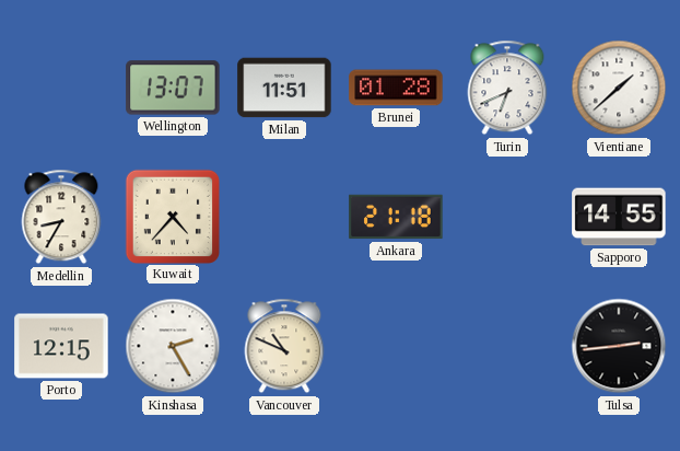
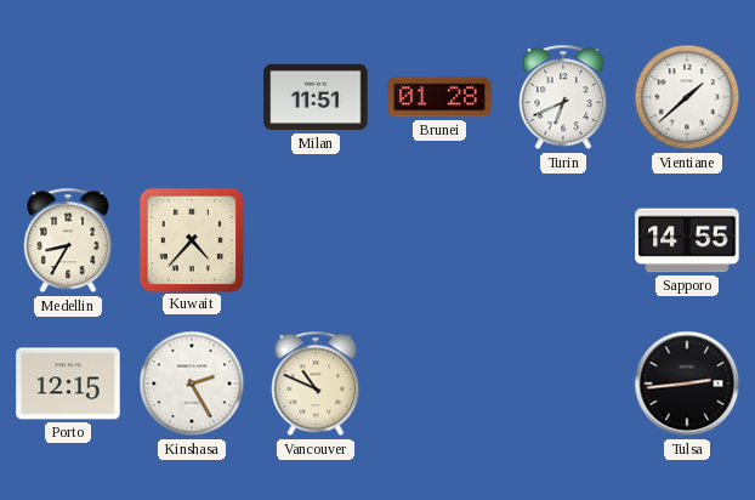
Wellington: 13:07 -> none (173, 88)
Ankara: 21:18 -> none (396, 217)
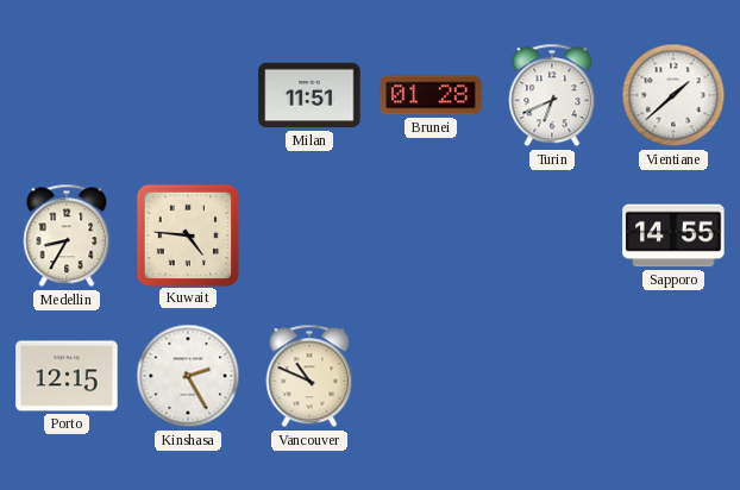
Kuwait: 4:37 -> 4:46 (187, 234)
Tulsa: 2:44 -> none (687, 383)
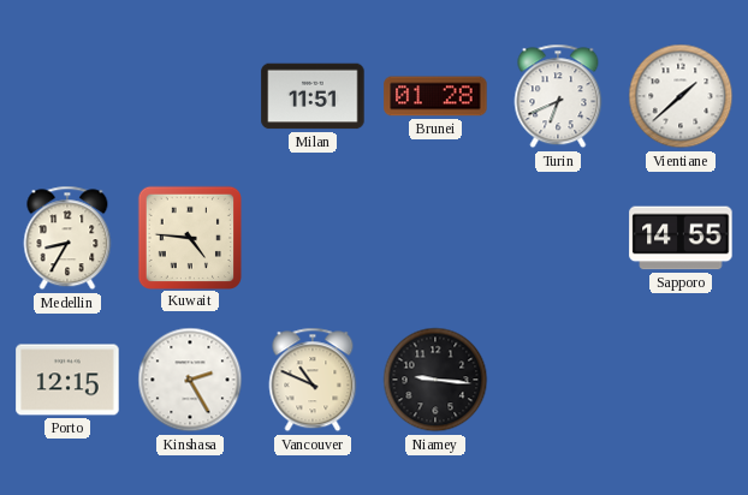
Niamey: none -> 9:16 (435, 380)
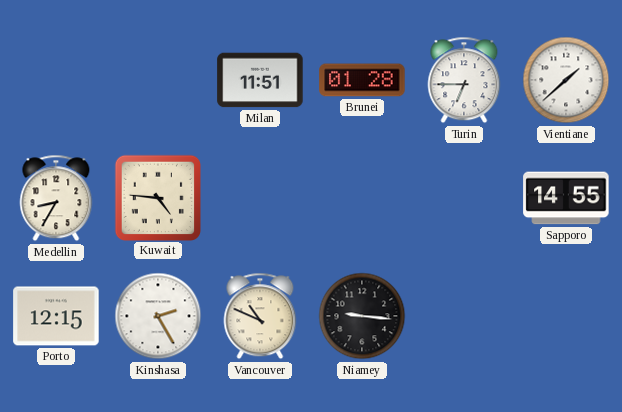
Turin: 6:41 -> 6:45 (464, 80)
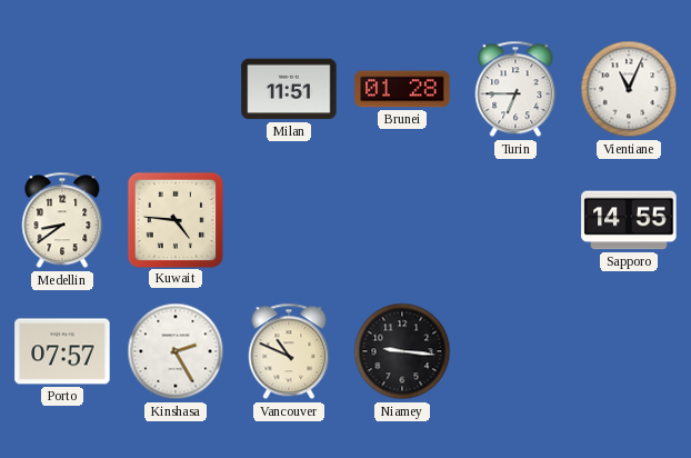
Vientiane: 1:38 -> 11:04 (629, 89)
Medellin: 8:35 -> 8:39 (62, 220)
Porto: 12:15 -> 07:57 (62, 351)
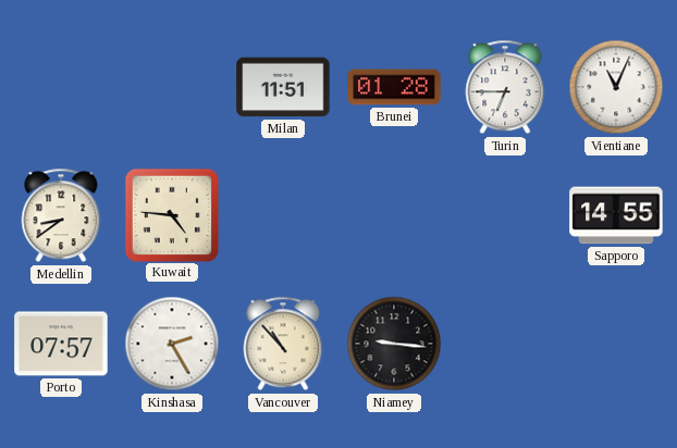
Vancouver: 10:49 -> 10:53 (283, 344)
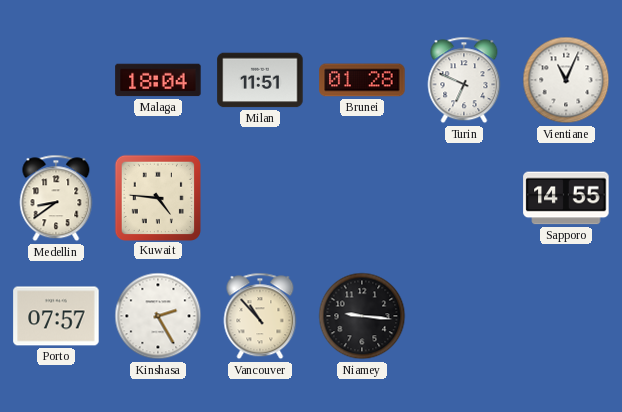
Malaga: none -> 18:04 (158, 80)
Turin: 6:45 -> 6:49 (464, 80)
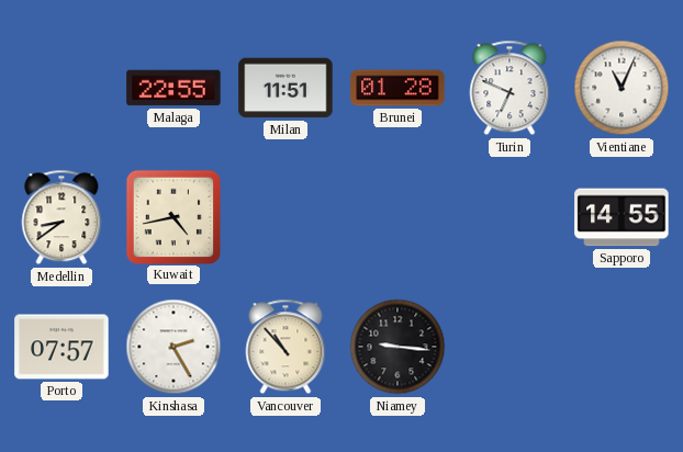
Malaga: 18:04 -> 22:55 (173, 88)
Kuwait: 4:46 -> 4:43 (172, 216)
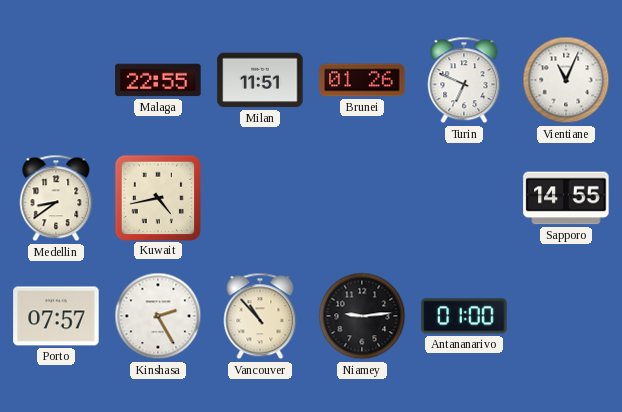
Brunei: 01:28 -> 01:26 (362, 80)
Niamey: 9:16 -> 9:14 (362, 316)
Antananarivo: none -> 01:00 (464, 316)
